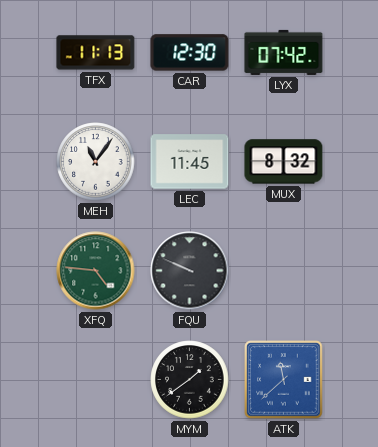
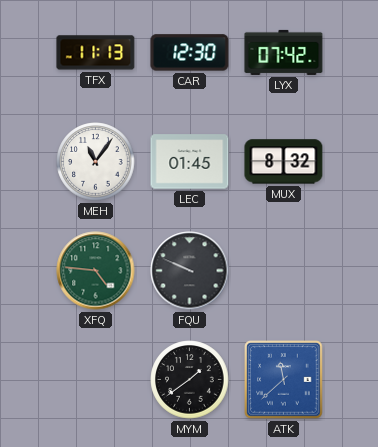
LEC: 11:45 -> 01:45 (190, 162)
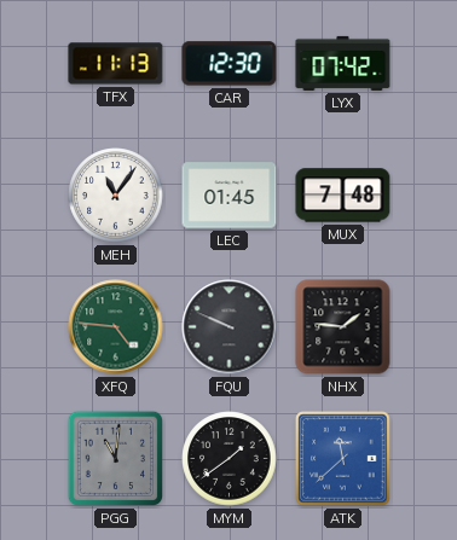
MUX: 8:32 -> 7:48 (343, 196)
NHX: none -> 1:46 (343, 327)
PGG: none -> 11:01 (116, 459)
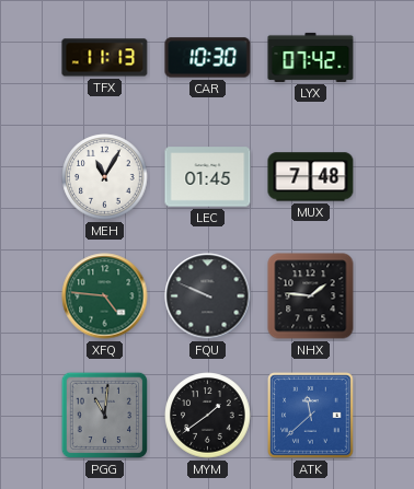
CAR: 12:30 -> 10:30 (208, 58)
MEH: 11:06 -> 11:05 (105, 177)
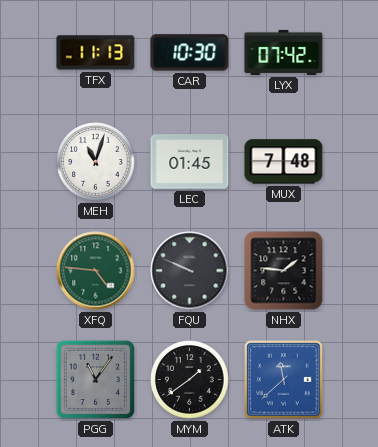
MEH: 11:05 -> 11:03 (96, 162)
PGG: 11:01 -> 11:06 (96, 380)
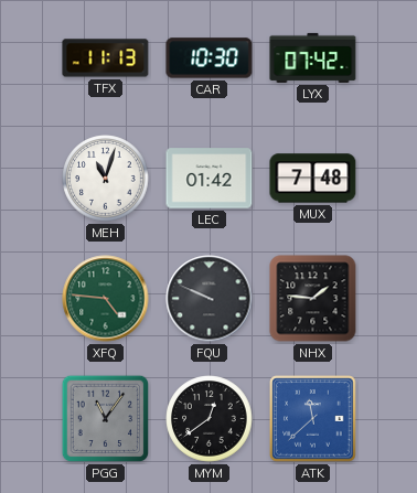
LEC: 01:45 -> 01:42 (210, 179)
MYM: 1:39 -> 12:39 (210, 419)
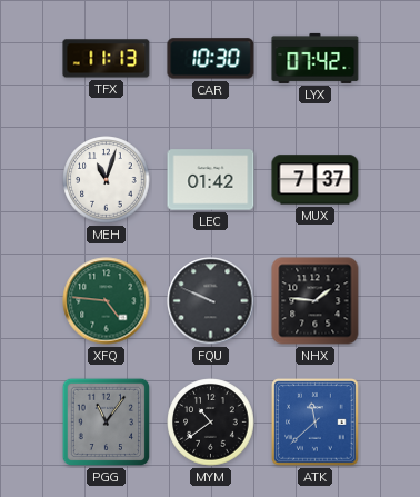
MUX: 7:48 -> 7:37 (316, 180)
MYM: 12:39 -> 10:39 (211, 423)
